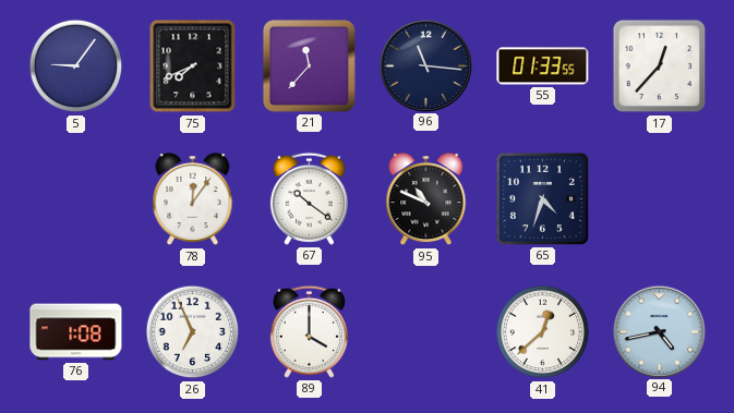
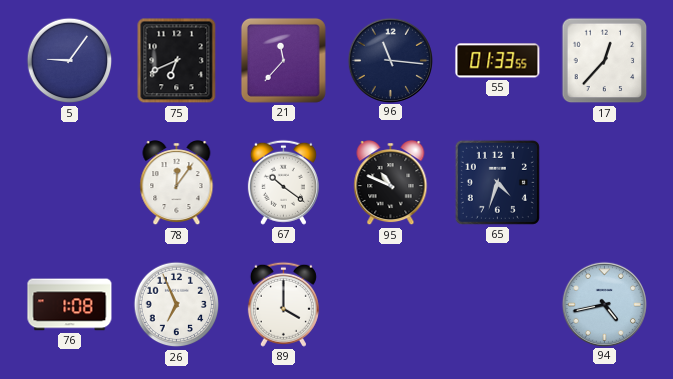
75: 7:41 -> 6:41 (177, 61)
41: 12:38 -> none (543, 332)
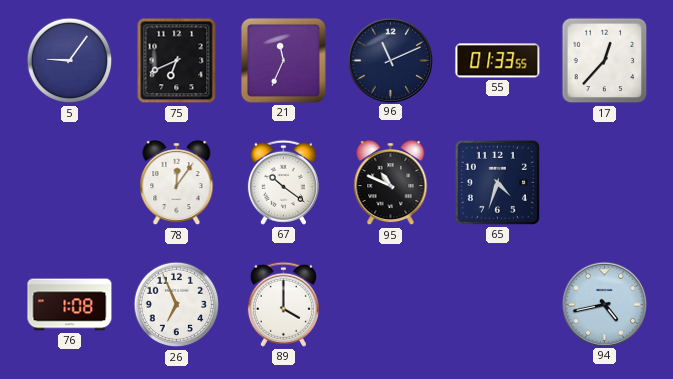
21: 11:37 -> 11:34 (283, 60)
96: 11:16 -> 11:11 (390, 60)
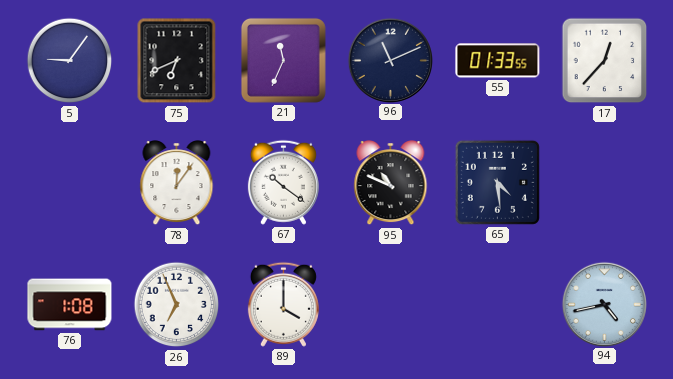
65: 4:33 -> 4:29 (497, 182)
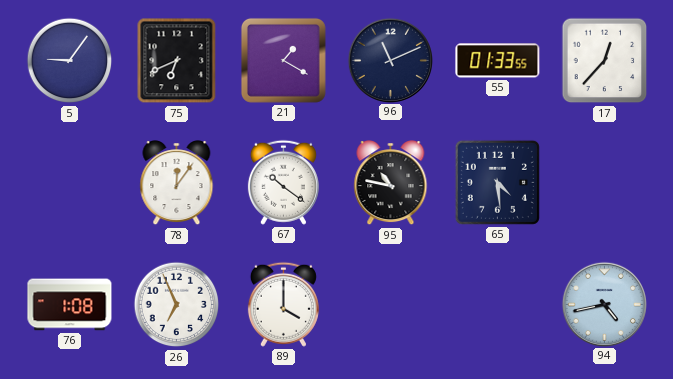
21: 11:34 -> 1:20 (283, 60)
95: 10:49 -> 10:47 (391, 183)
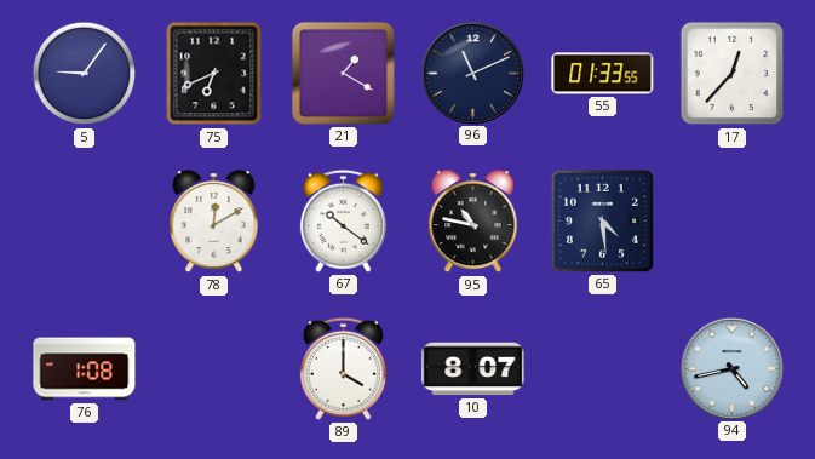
78: 12:06 -> 12:10 (214, 222)
26: 6:56 -> none (177, 305)
10: none -> 8:07 (473, 369)
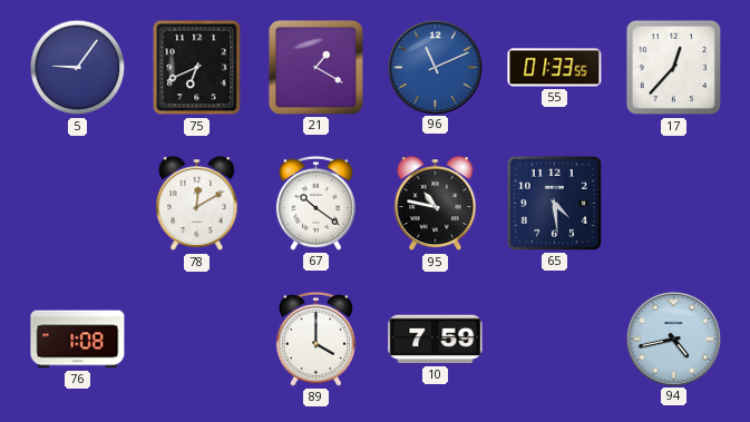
96 dial: navy -> blue (435, 67)
10: 8:07 -> 7:59 (436, 340)
